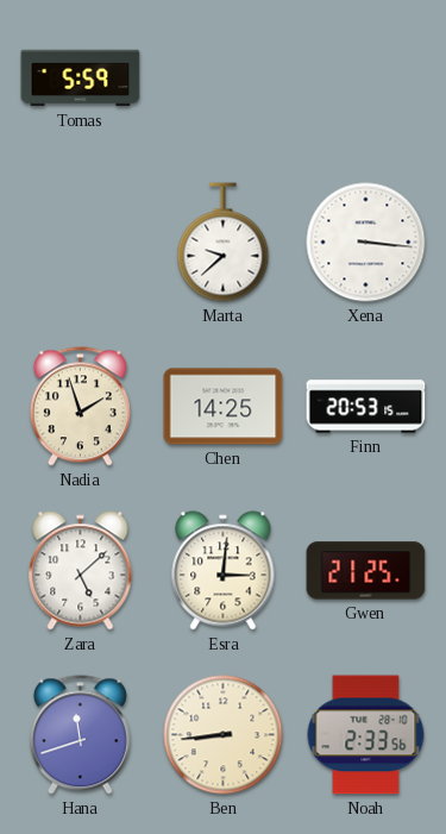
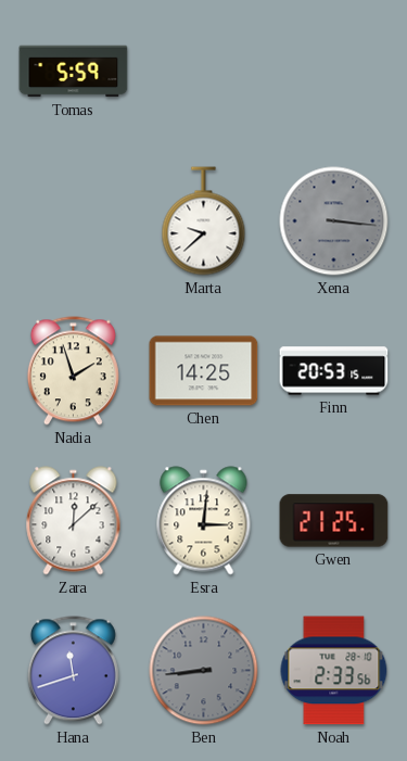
Xena dial: white -> grey (334, 221)
Zara: 5:08 -> 12:08 (74, 521)
Ben dial: cream -> grey (204, 671)
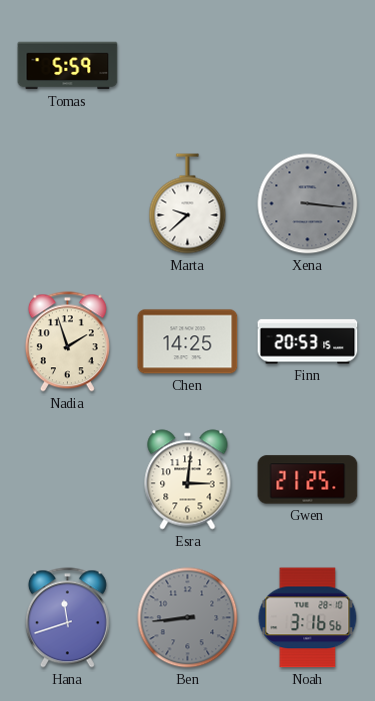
Zara: 12:08 -> none (74, 521)
Noah: 2:33 -> 3:16 (308, 618)
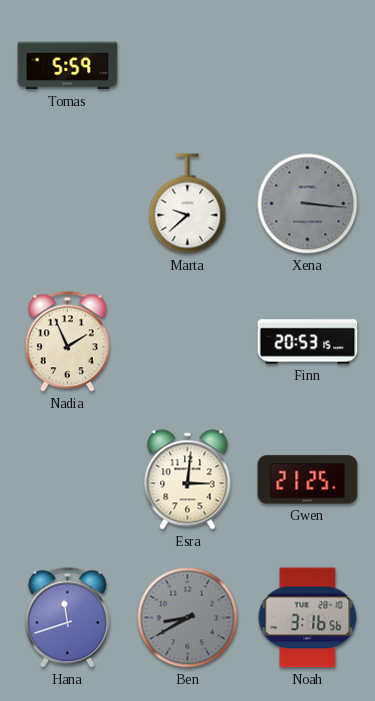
Nadia: 1:57 -> 1:56 (67, 342)
Chen: 14:25 -> none (188, 342)
Ben: 8:44 -> 8:40 (188, 618)
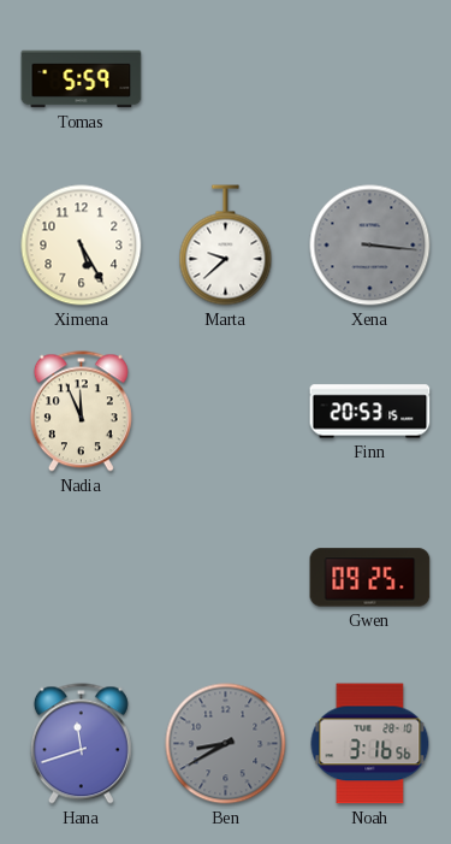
Ximena: none -> 5:25 (82, 246)
Nadia: 1:56 -> 11:56 (81, 412)
Esra: 3:01 -> none (188, 480)
Gwen: 21:25 -> 09:25 (370, 578)
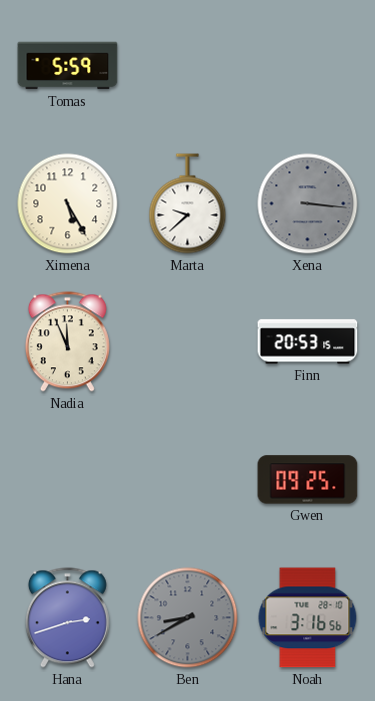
Hana: 11:42 -> 2:42 (67, 618)
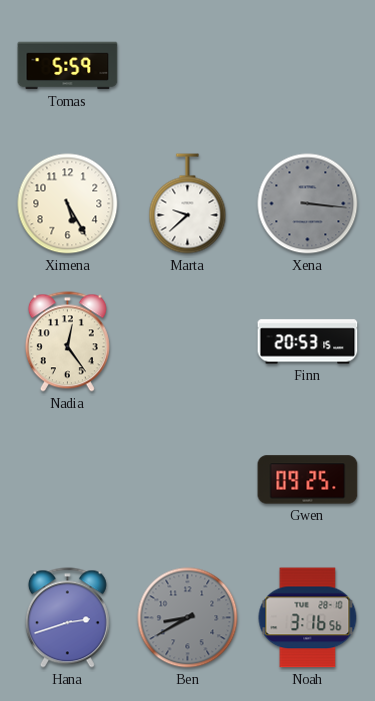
Nadia: 11:56 -> 12:24 (67, 342)
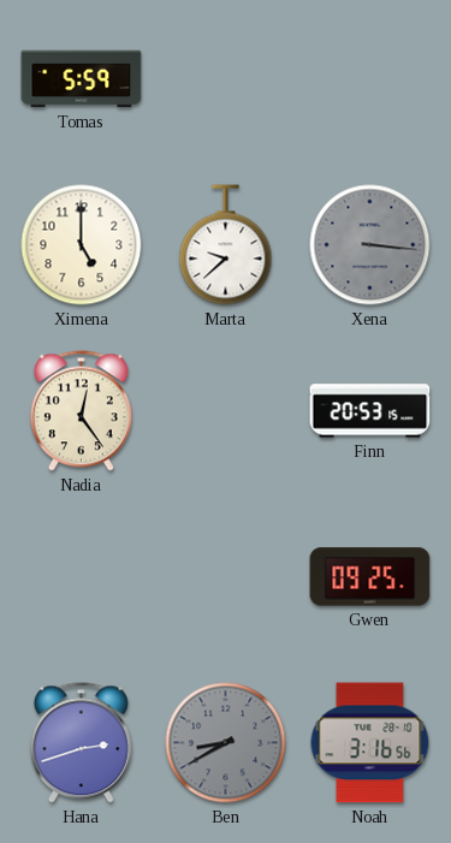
Ximena: 5:25 -> 5:00 (82, 245)
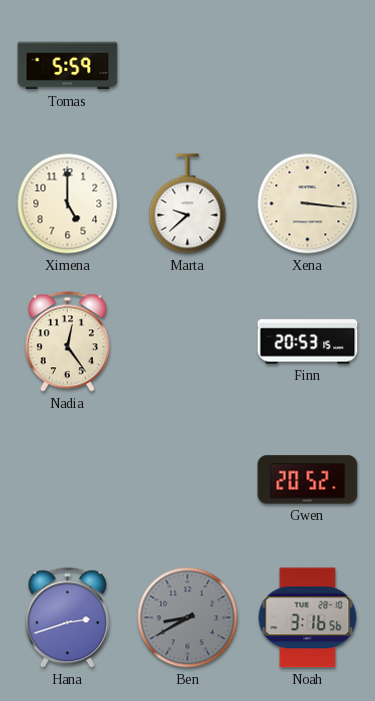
Xena dial: grey -> cream (308, 204)
Gwen: 09:25 -> 20:52 (308, 480)
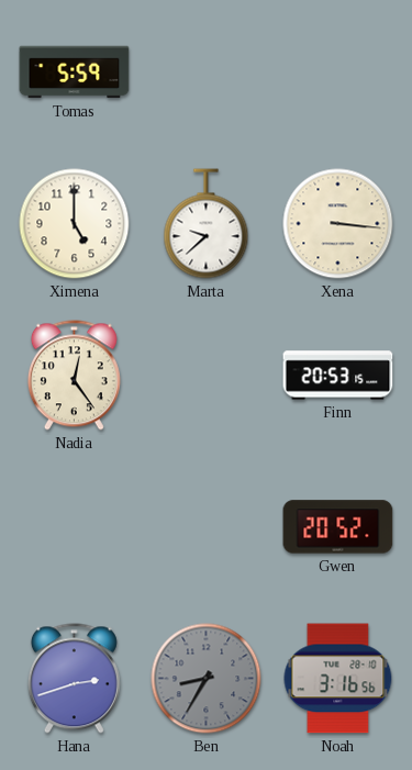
Ben: 8:40 -> 8:35 (207, 679)
